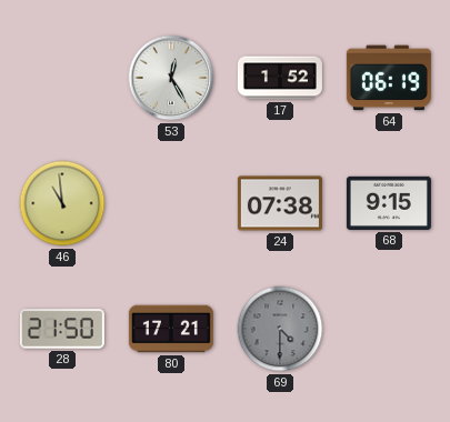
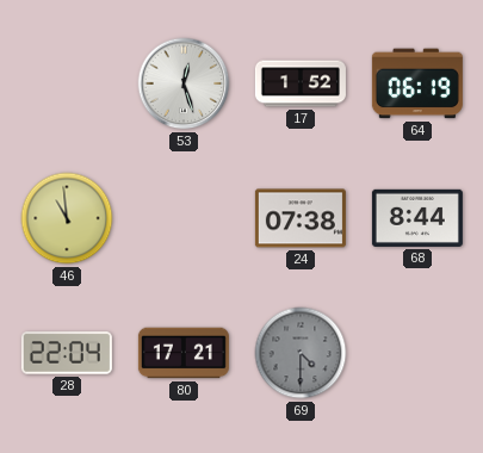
53: 12:25 -> 12:27 (184, 83)
68: 9:15 -> 8:44 (417, 218)
28: 21:50 -> 22:04 (67, 353)
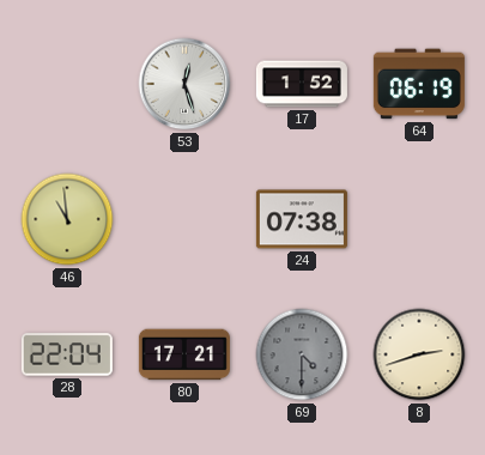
68: 8:44 -> none (417, 218)
8: none -> 2:42 (419, 354)
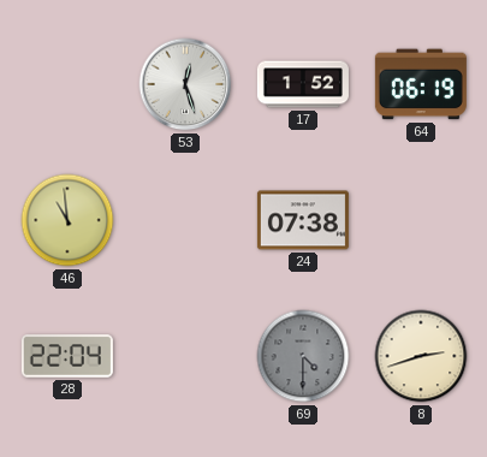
80: 17:21 -> none (184, 354)
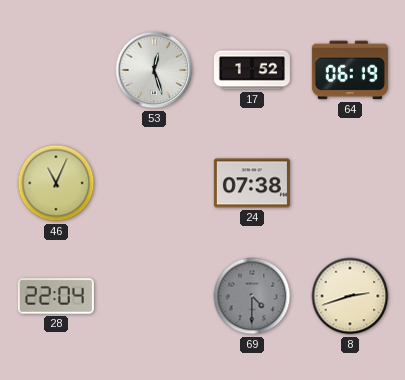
46: 10:59 -> 11:04 (56, 183)
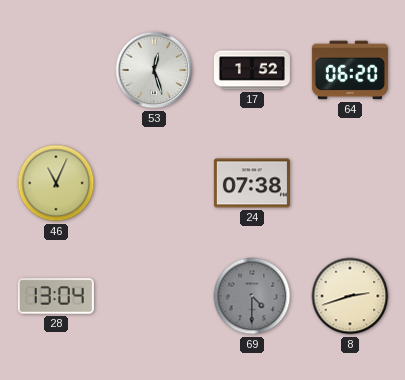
64: 06:19 -> 06:20 (350, 70)
28: 22:04 -> 13:04 (56, 296)
